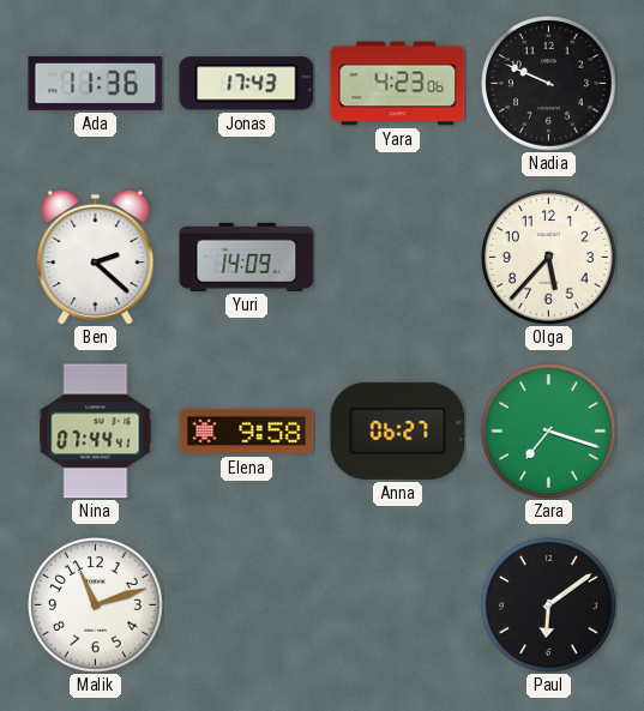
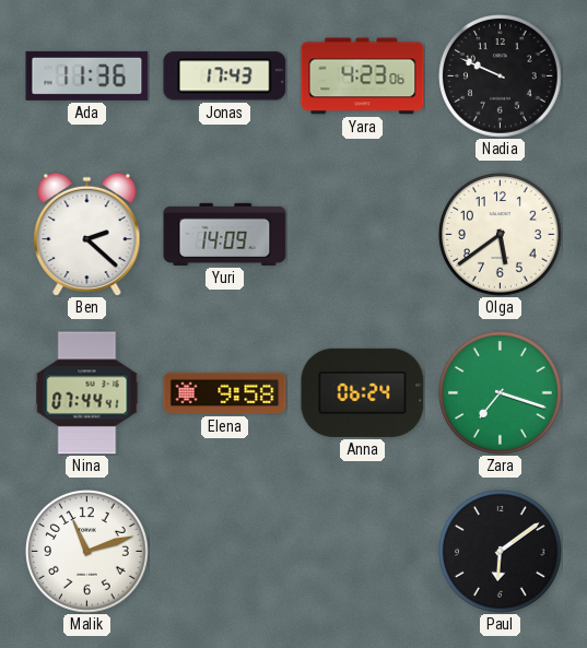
Olga: 5:37 -> 5:39 (501, 235)
Anna: 06:27 -> 06:24 (363, 392)
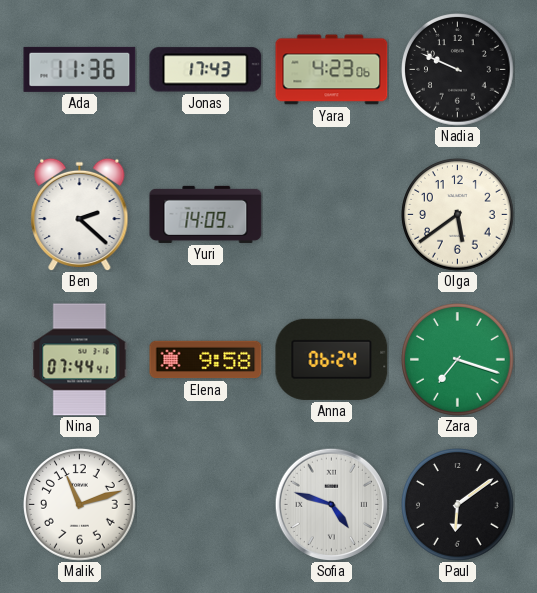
Sofia: none -> 4:48 (331, 504)
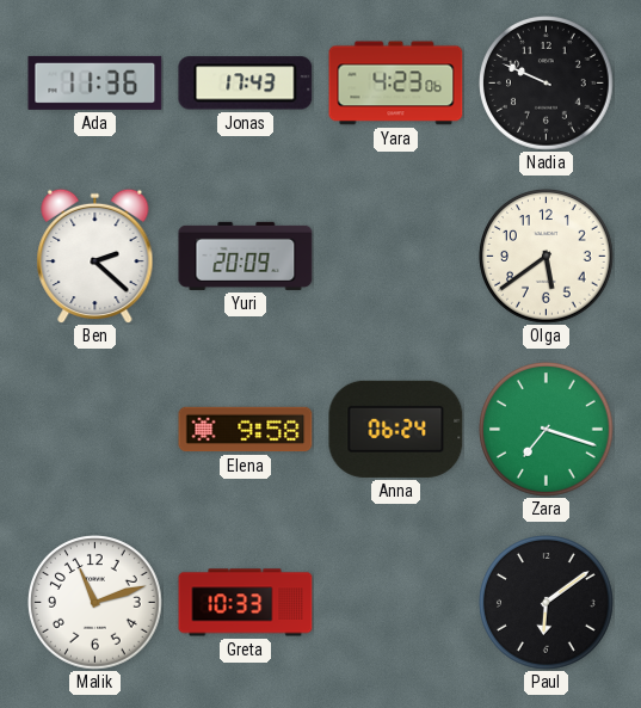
Yuri: 14:09 -> 20:09 (246, 256)
Nina: 07:44 -> none (80, 360)
Greta: none -> 10:33 (246, 603)
Sofia: 4:48 -> none (331, 504)
